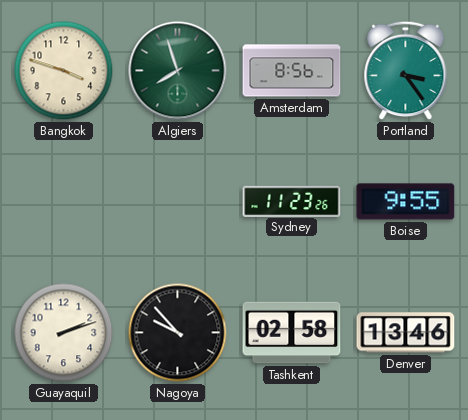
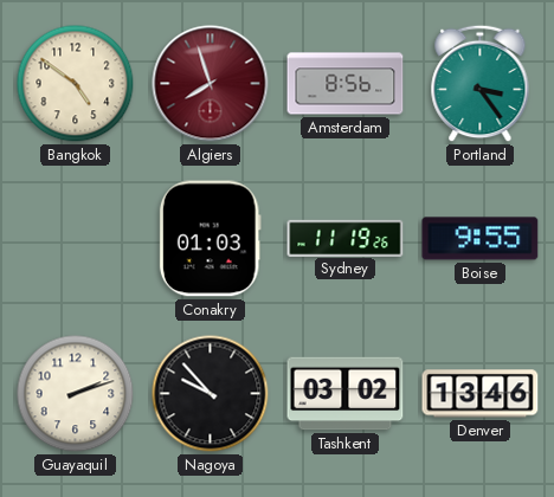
Bangkok: 3:48 -> 4:51 (76, 84)
Algiers dial: green -> burgundy (211, 84)
Conakry: none -> 01:03 (210, 239)
Sydney: 11:23 -> 11:19 (346, 238)
Tashkent: 02:58 -> 03:02 (346, 394)
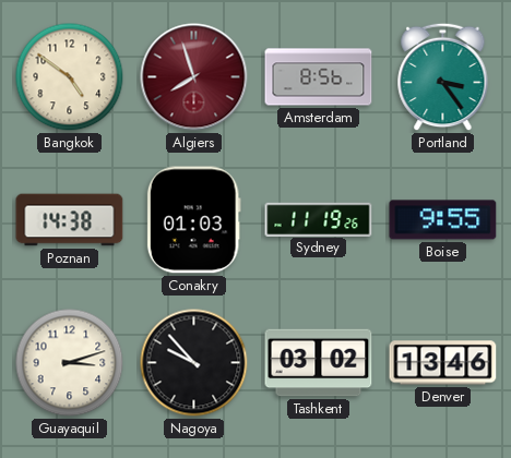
Poznan: none -> 14:38 (70, 220)
Guayaquil: 2:12 -> 3:12 (70, 363)
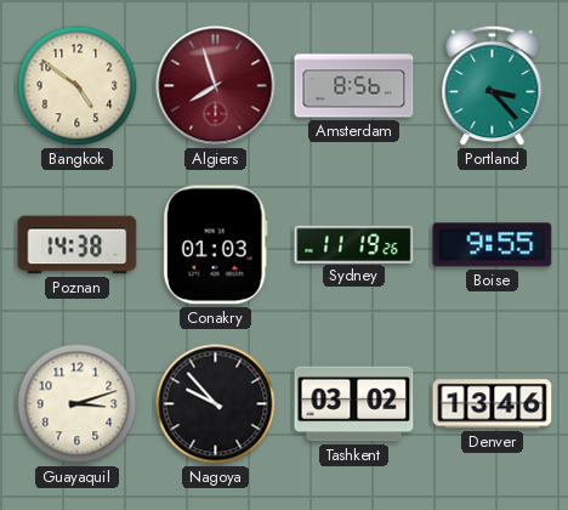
Portland: 3:24 -> 3:23 (493, 86)
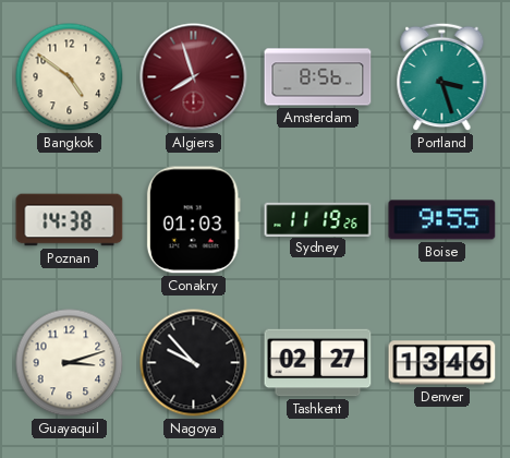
Portland: 3:23 -> 3:27 (442, 77)
Tashkent: 03:02 -> 02:27 (318, 363)
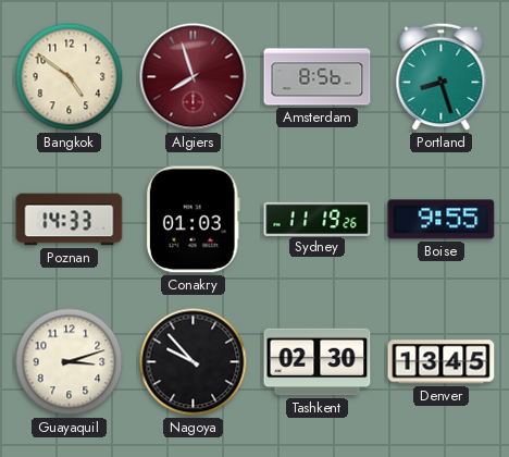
Portland: 3:27 -> 8:27 (442, 77)
Poznan: 14:38 -> 14:33 (70, 220)
Tashkent: 02:27 -> 02:30 (318, 362)
Denver: 13:46 -> 13:45 (442, 362)
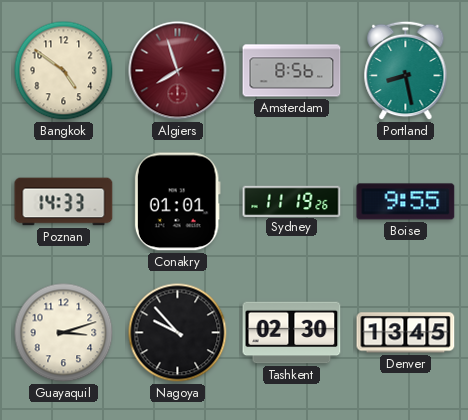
Portland: 8:27 -> 8:28 (406, 71)
Conakry: 01:03 -> 01:01 (177, 202)
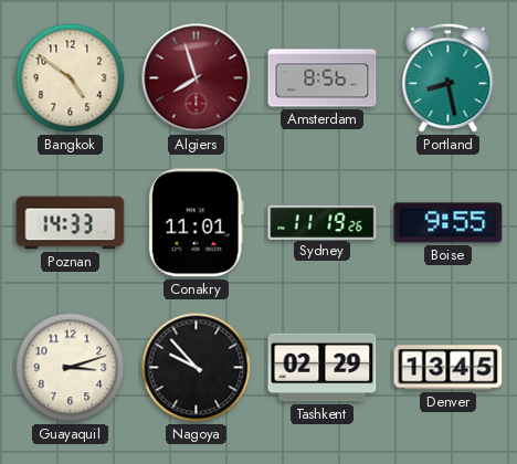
Conakry: 01:01 -> 11:01 (196, 223)
Tashkent: 02:30 -> 02:29 (323, 368)
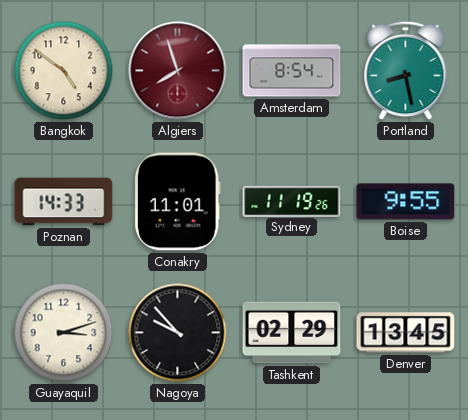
Amsterdam: 8:56 -> 8:54 (292, 71)
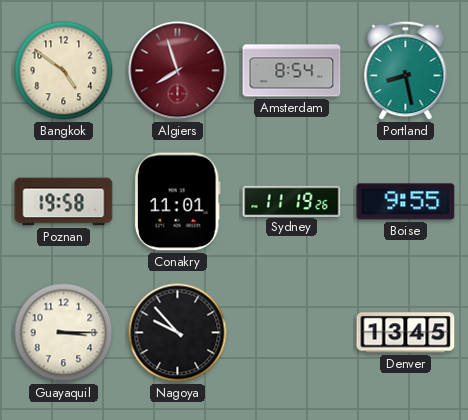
Poznan: 14:33 -> 19:58 (64, 202)
Guayaquil: 3:12 -> 3:15 (64, 333)
Tashkent: 02:29 -> none (292, 333)
